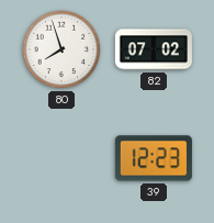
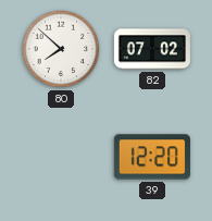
80: 7:57 -> 7:52 (61, 49)
39: 12:23 -> 12:20 (152, 157)
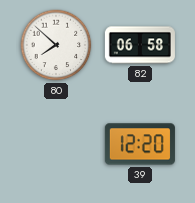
82: 07:02 -> 06:58 (140, 45)
